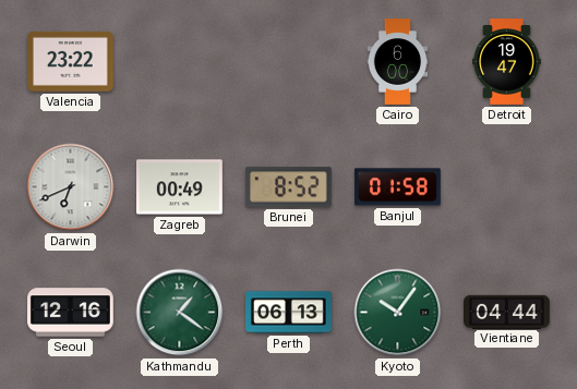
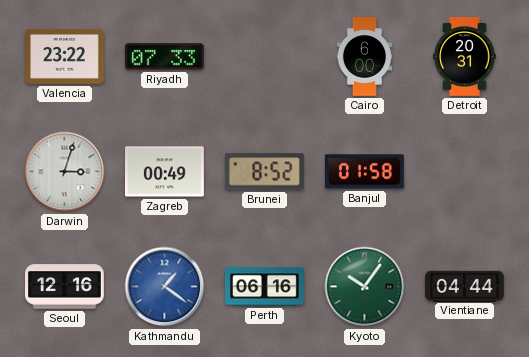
Riyadh: none -> 07:33 (165, 57)
Detroit: 19:47 -> 20:31 (465, 57)
Darwin: 6:41 -> 3:03 (65, 172)
Kathmandu dial: green -> blue (165, 287)
Perth: 06:13 -> 06:16 (265, 287)
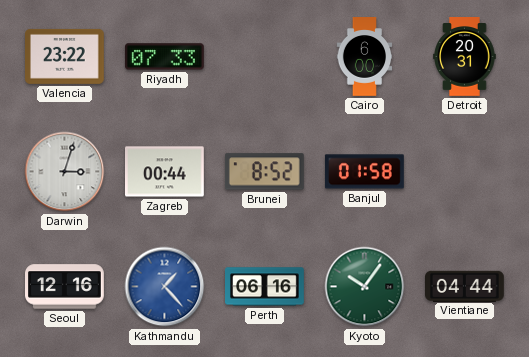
Zagreb: 00:49 -> 00:44 (165, 172)
Kathmandu: 1:21 -> 1:23 (165, 287)
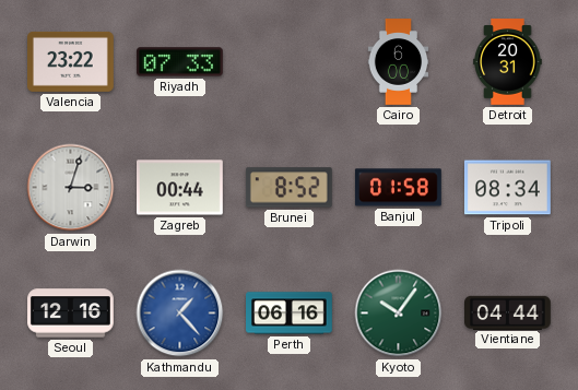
Tripoli: none -> 08:34 (508, 188)
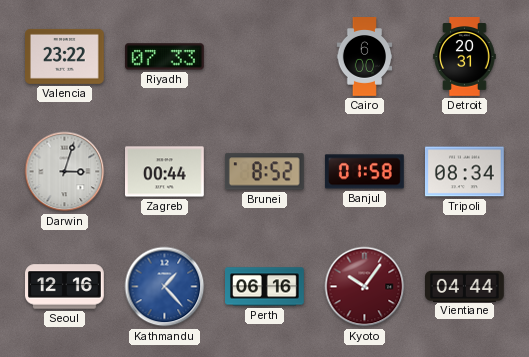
Kyoto dial: green -> burgundy (365, 287)
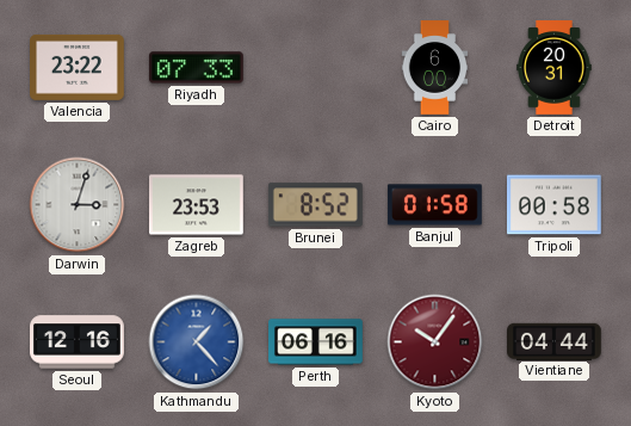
Zagreb: 00:44 -> 23:53 (197, 205)
Tripoli: 08:34 -> 00:58 (555, 205)
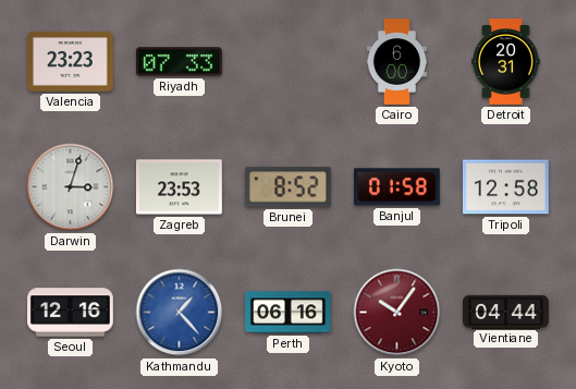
Valencia: 23:22 -> 23:23 (71, 61)
Tripoli: 00:58 -> 12:58 (506, 187)
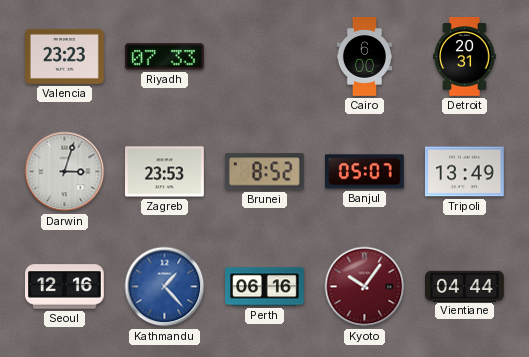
Banjul: 01:58 -> 05:07 (364, 172)
Tripoli: 12:58 -> 13:49 (465, 172)
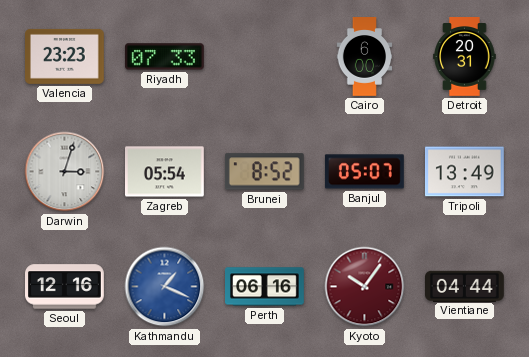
Zagreb: 23:53 -> 05:54 (165, 172)
Kathmandu: 1:23 -> 1:19 (165, 287)
